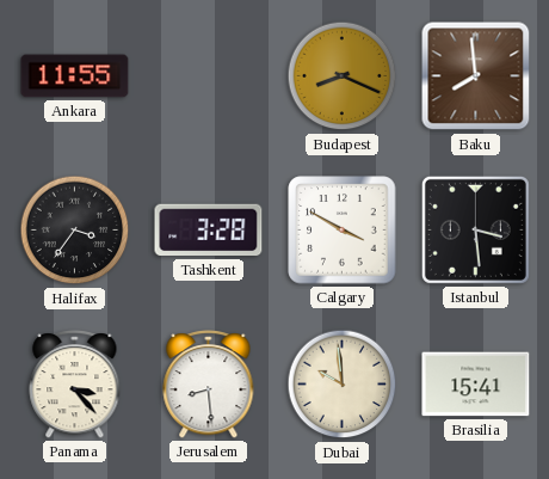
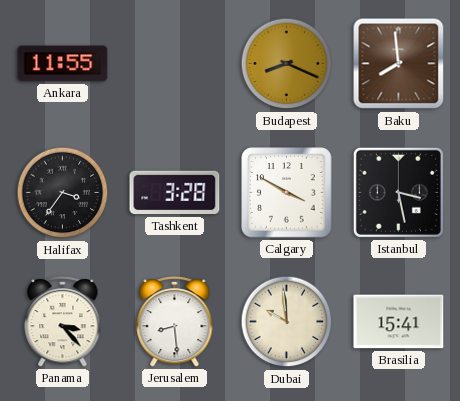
Istanbul: 3:29 -> 3:28 (398, 192)
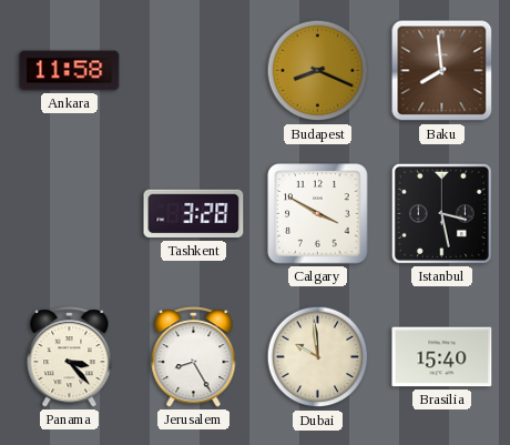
Ankara: 11:55 -> 11:58 (70, 71)
Halifax: 3:36 -> none (63, 193)
Jerusalem: 8:29 -> 8:25 (194, 357)
Brasilia: 15:41 -> 15:40 (442, 357)
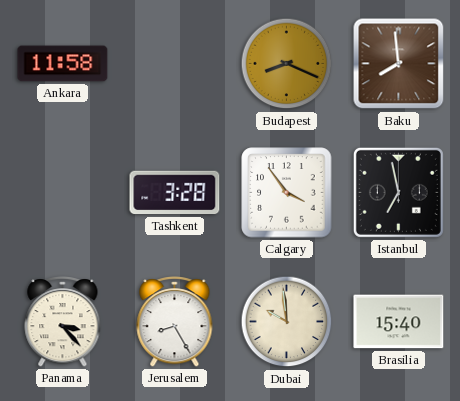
Calgary: 3:50 -> 3:54 (287, 193)
Istanbul: 3:28 -> 6:58 (398, 192)
